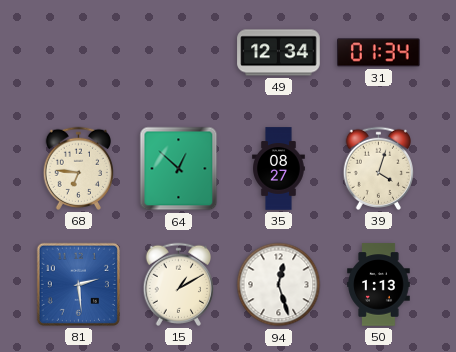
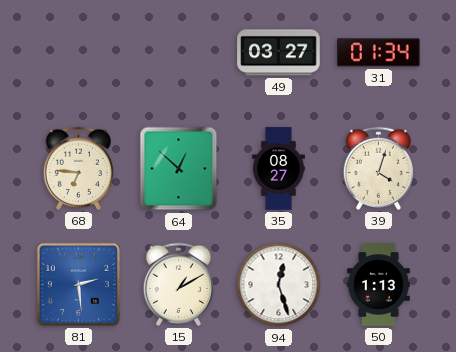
49: 12:34 -> 03:27 (279, 53)
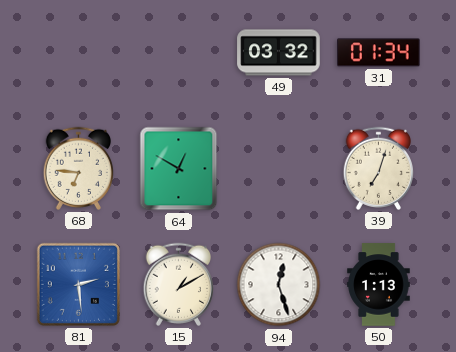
49: 03:27 -> 03:32 (279, 53)
64: 12:52 -> 12:50 (179, 169)
35: 08:27 -> none (279, 169)
39: 4:03 -> 7:03 (378, 168)
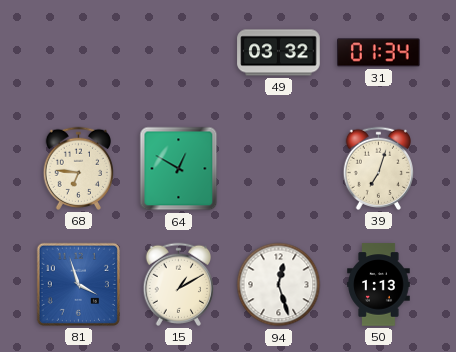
81: 2:29 -> 3:57 (78, 284)
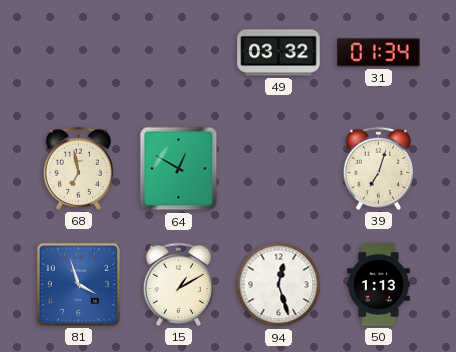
68: 6:46 -> 6:58 (78, 168)
